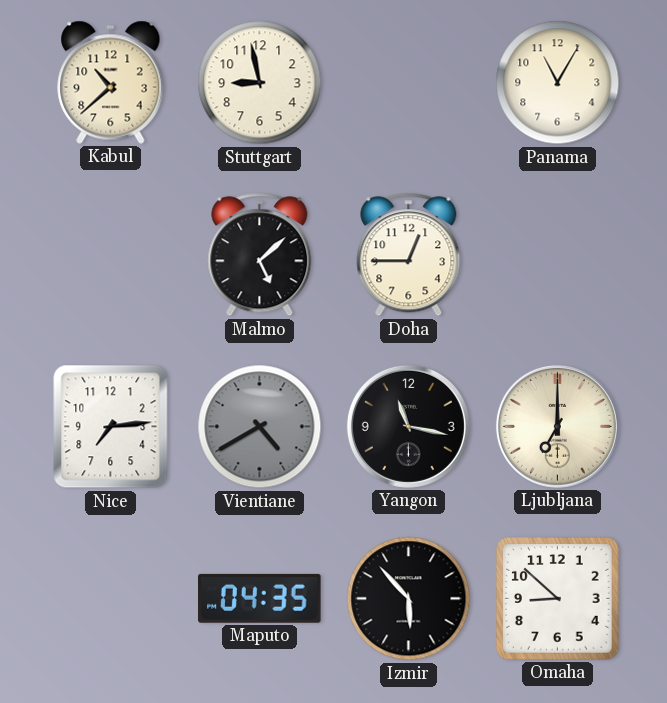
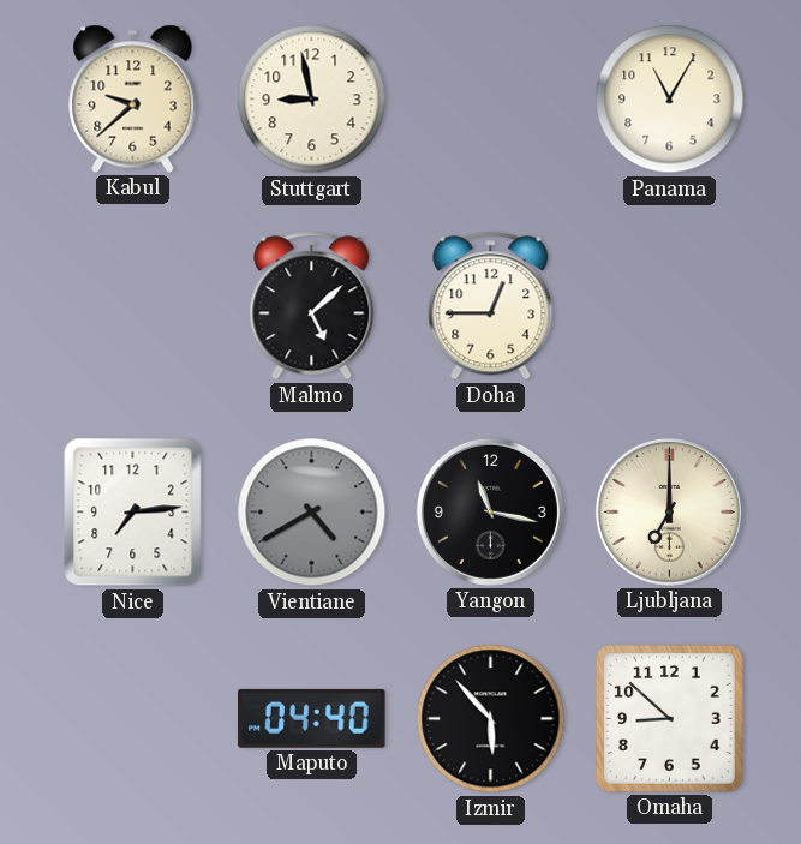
Kabul: 10:38 -> 9:38 (133, 98)
Maputo: 04:35 -> 04:40 (312, 718)
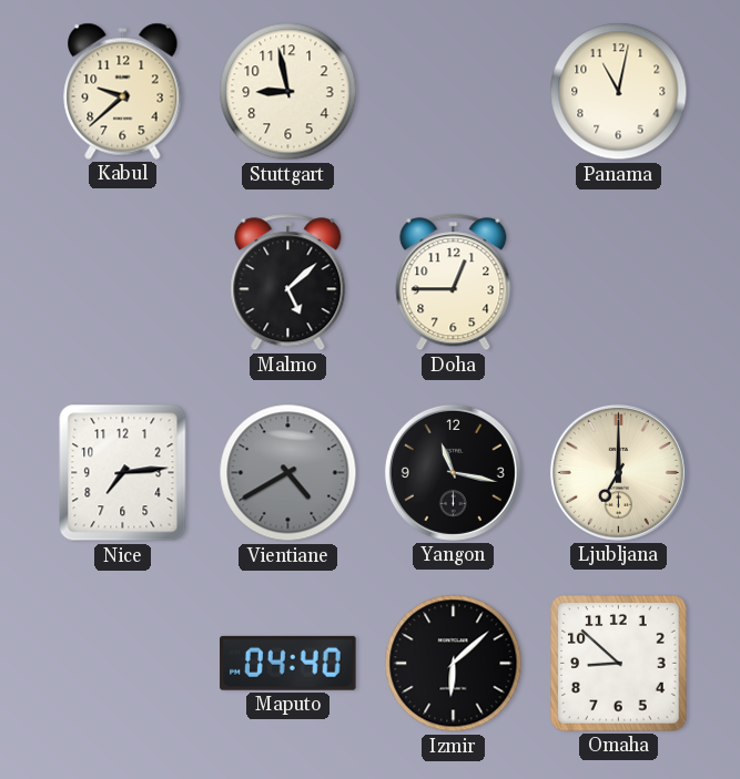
Panama: 11:05 -> 11:02 (619, 92)
Izmir: 5:53 -> 6:08 (454, 664)
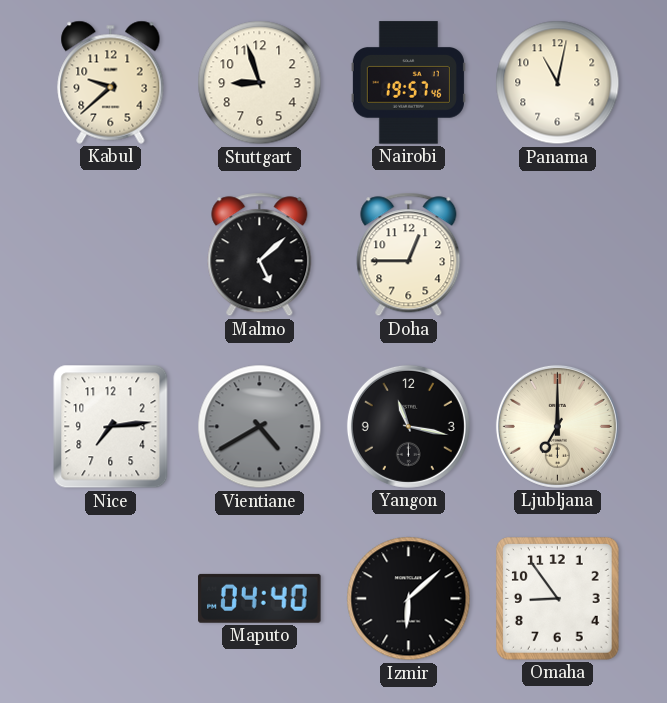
Stuttgart: 8:58 -> 8:57 (260, 83)
Nairobi: none -> 19:57 (408, 83)
Omaha: 8:52 -> 8:54 (558, 599)
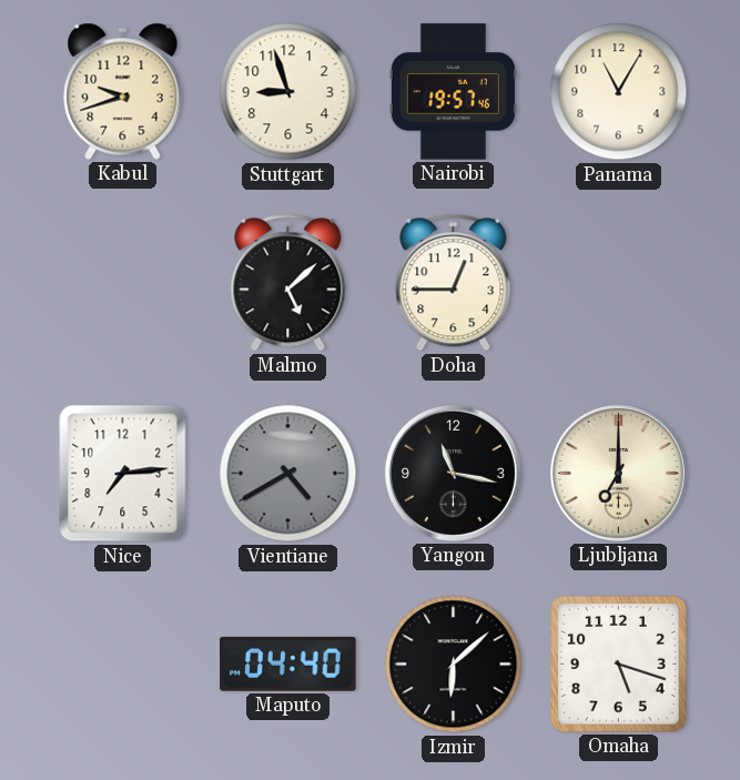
Kabul: 9:38 -> 9:42 (123, 91)
Panama: 11:02 -> 11:05 (619, 92)
Omaha: 8:54 -> 5:18 (619, 665)
